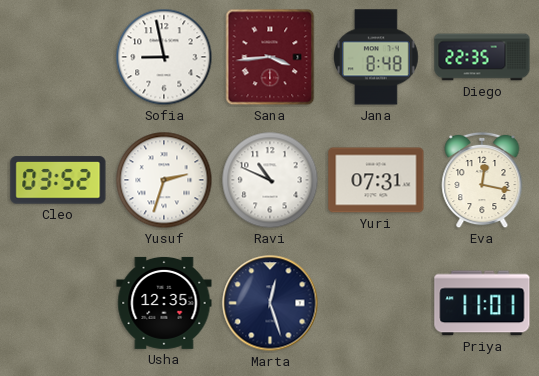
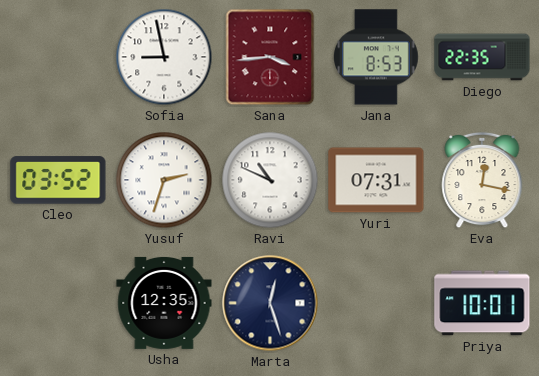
Jana: 8:48 -> 8:53 (377, 57)
Priya: 11:01 -> 10:01 (482, 303)
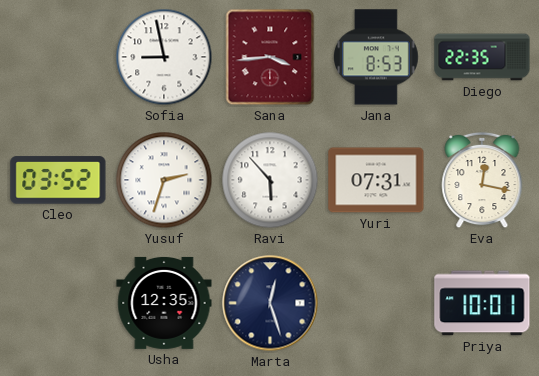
Ravi: 10:49 -> 5:53 (270, 180)
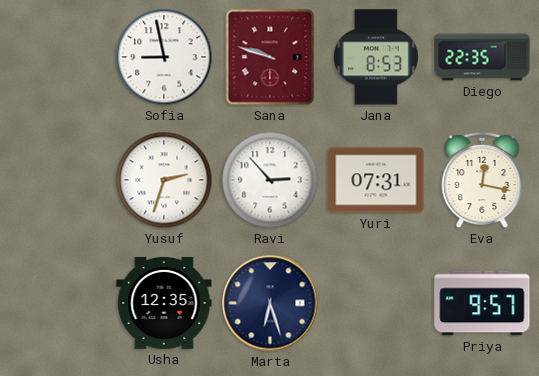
Sana: 3:44 -> 9:48 (270, 57)
Cleo: 03:52 -> none (58, 180)
Ravi: 5:53 -> 2:53 (270, 180)
Marta: 12:27 -> 6:27 (270, 303)
Priya: 10:01 -> 9:57 (482, 303)
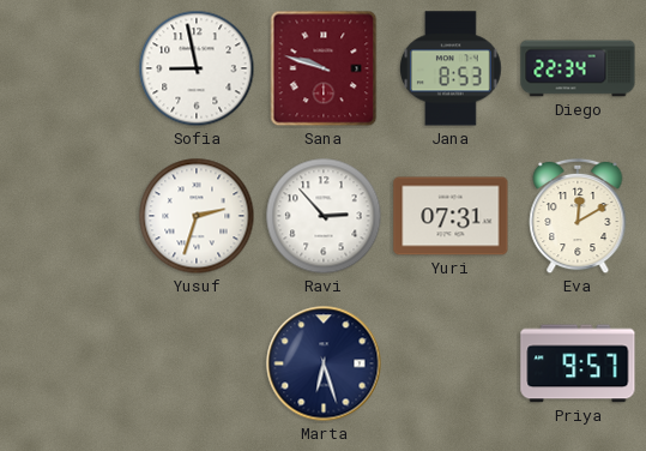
Diego: 22:35 -> 22:34 (578, 68)
Eva: 12:17 -> 12:10 (578, 216)
Usha: 12:35 -> none (164, 303)
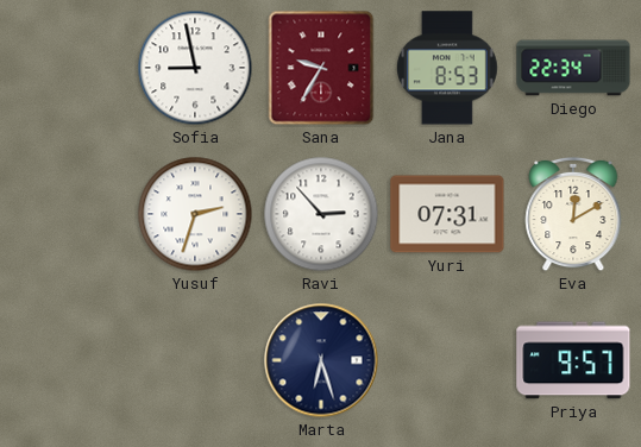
Sana: 9:48 -> 9:35 (321, 68)
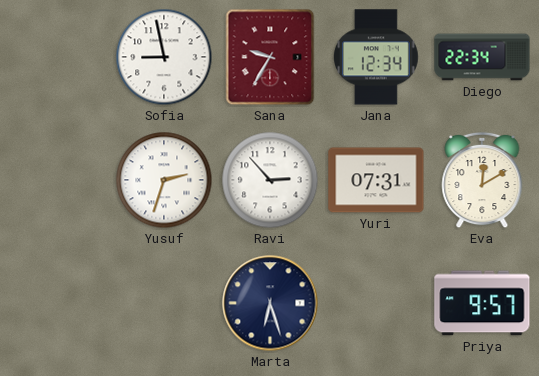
Jana: 8:53 -> 12:34 (377, 57)
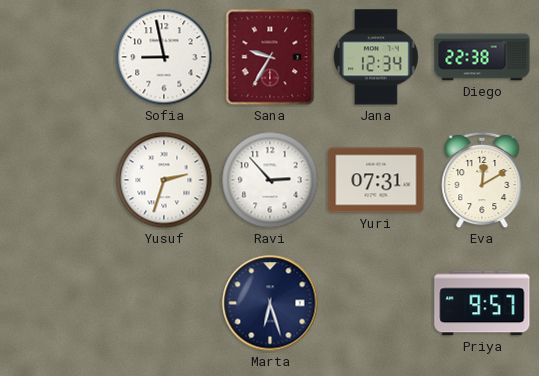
Diego: 22:34 -> 22:38 (482, 57)
